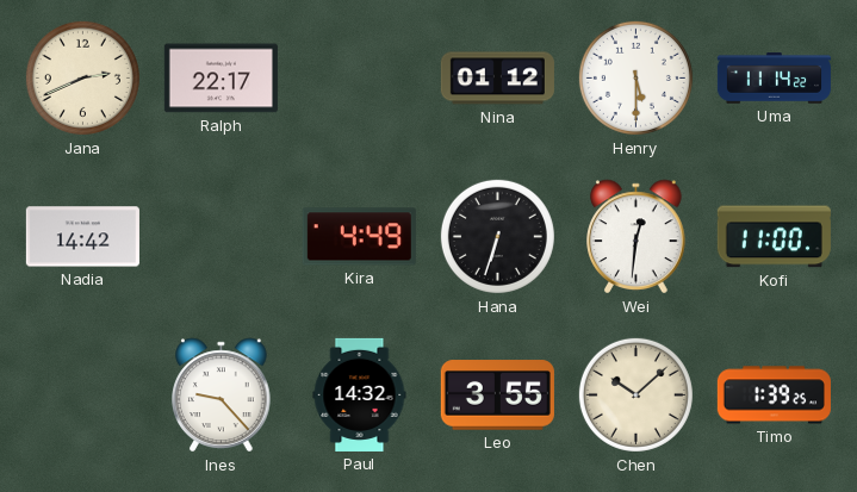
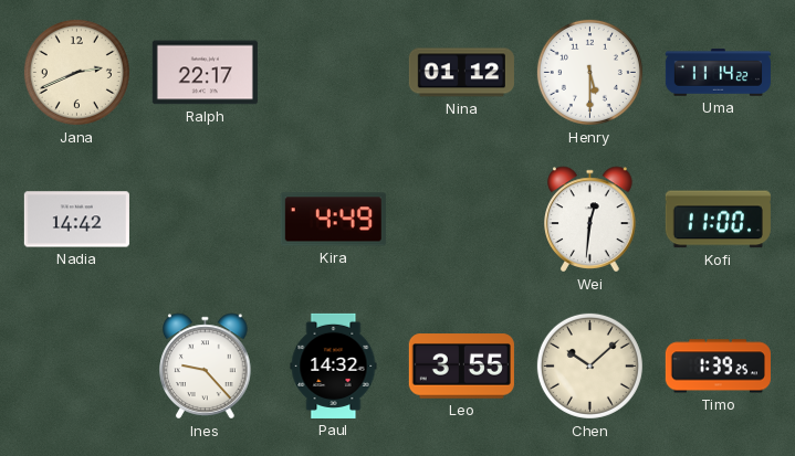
Hana: 6:33 -> none (497, 236)
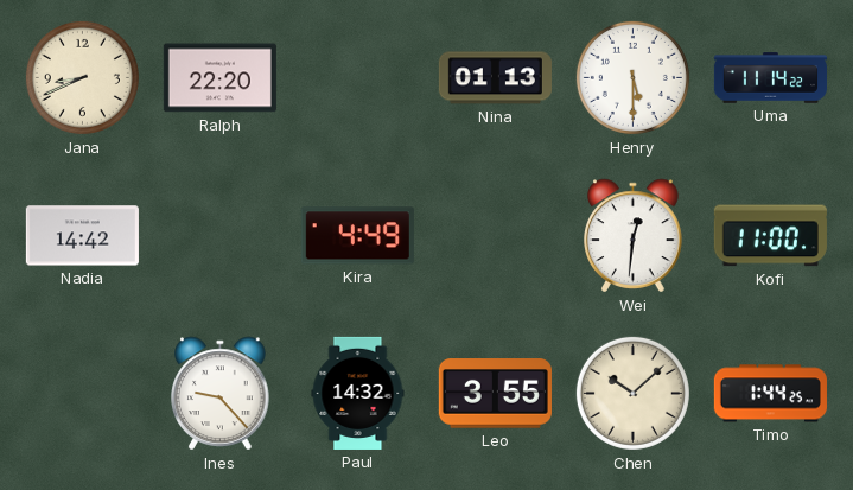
Jana: 2:41 -> 8:41 (82, 77)
Ralph: 22:17 -> 22:20 (219, 78)
Nina: 01:12 -> 01:13 (495, 78)
Timo: 1:39 -> 1:44 (770, 394)
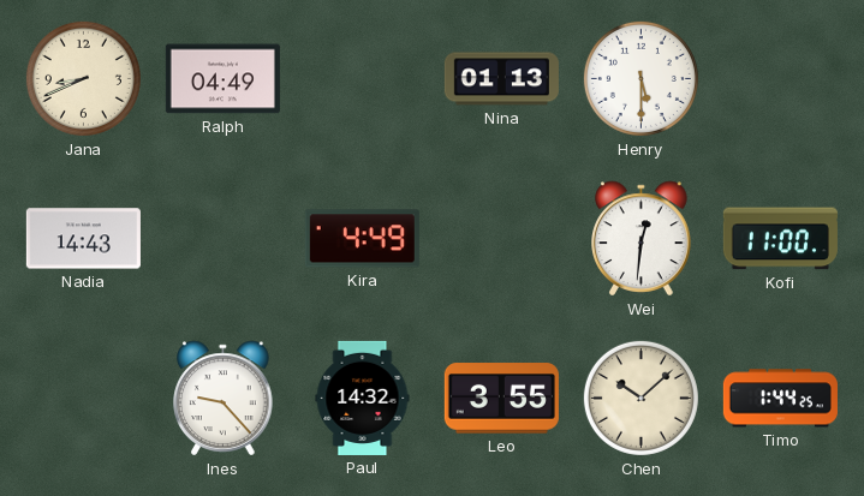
Ralph: 22:20 -> 04:49 (222, 79)
Uma: 11:14 -> none (770, 78)
Nadia: 14:42 -> 14:43 (83, 239)
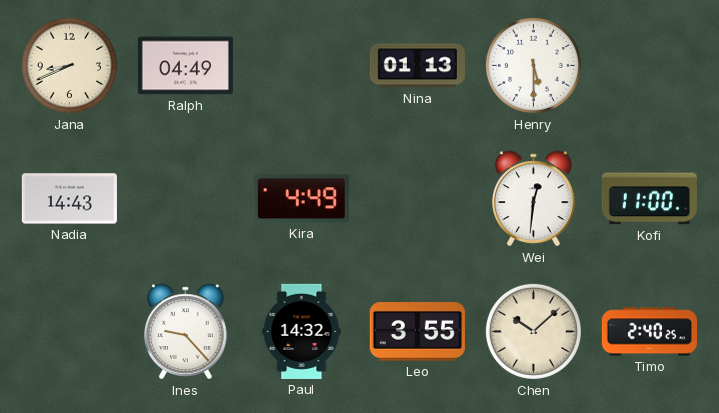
Timo: 1:44 -> 2:40 (649, 332)
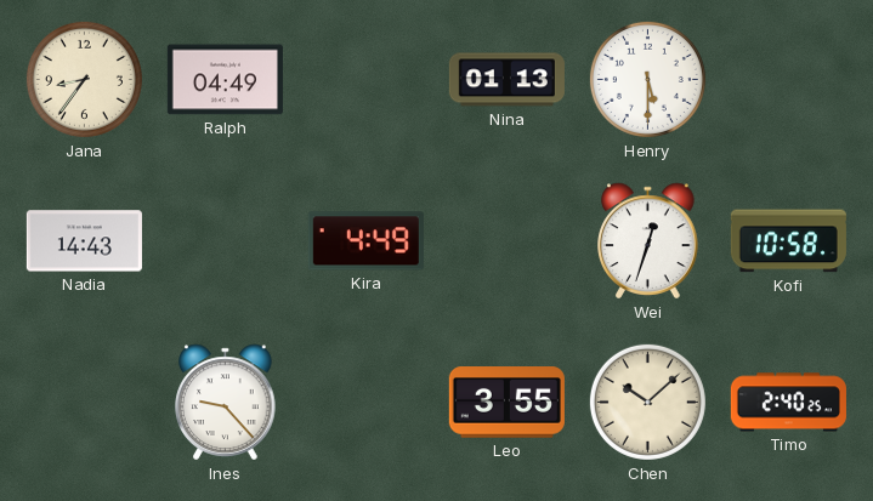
Jana: 8:41 -> 8:36 (84, 79)
Wei: 12:31 -> 12:33 (648, 241)
Kofi: 11:00 -> 10:58 (788, 241)
Paul: 14:32 -> none (302, 331)
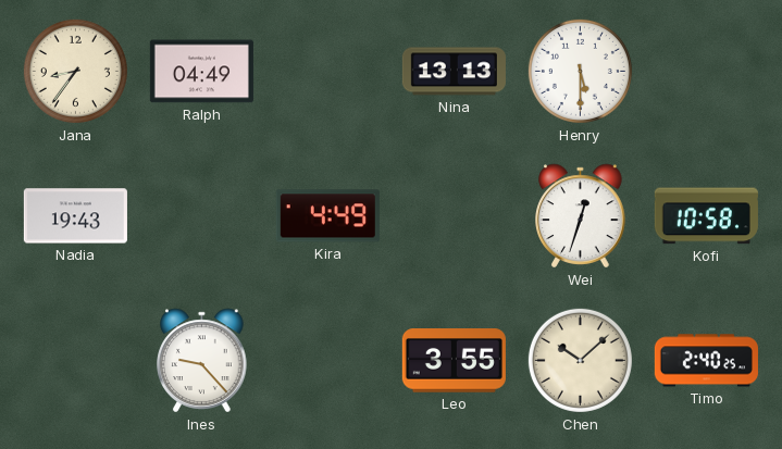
Nina: 01:13 -> 13:13 (454, 72)
Nadia: 14:43 -> 19:43 (75, 216)
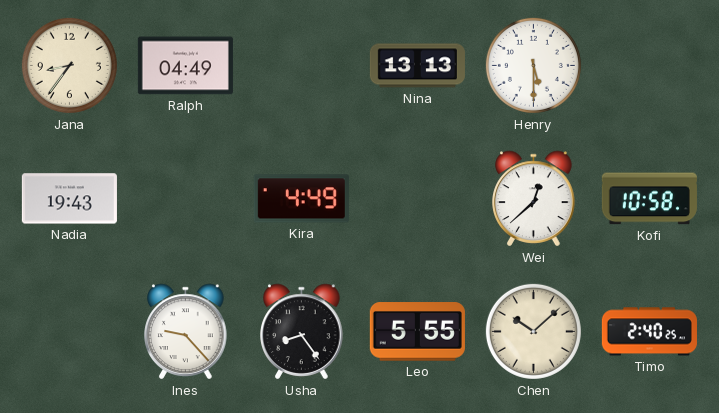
Wei: 12:33 -> 12:38 (534, 199)
Usha: none -> 8:24 (302, 332)
Leo: 3:55 -> 5:55 (417, 332)
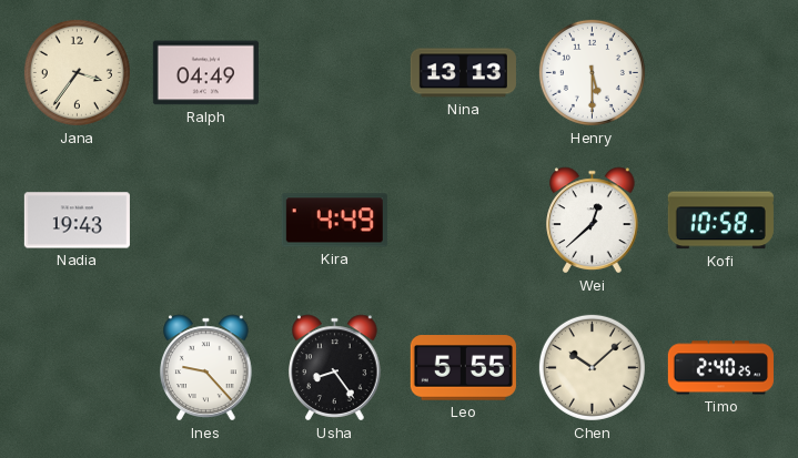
Jana: 8:36 -> 3:36 (77, 72)
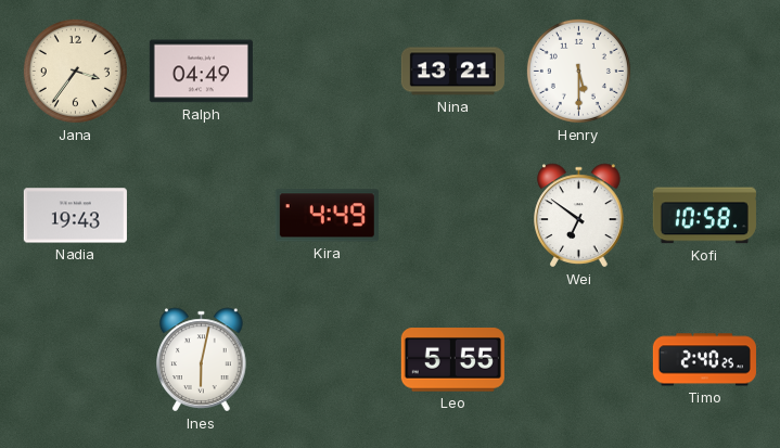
Nina: 13:13 -> 13:21 (452, 72)
Wei: 12:38 -> 6:51 (579, 216)
Ines: 9:23 -> 6:02 (202, 360)
Usha: 8:24 -> none (335, 368)
Chen: 10:08 -> none (592, 367)
